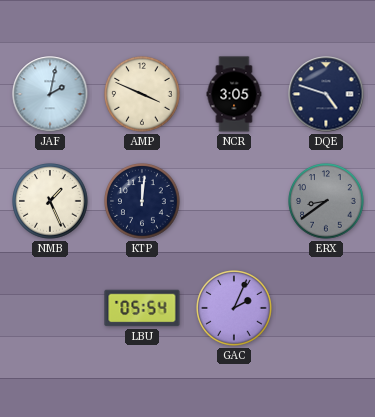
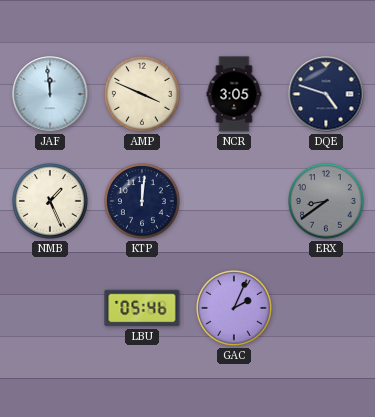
JAF: 2:02 -> 11:59 (50, 94)
LBU: 05:54 -> 05:46 (142, 308)
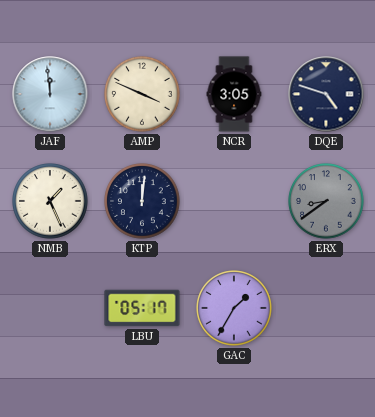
LBU: 05:46 -> 05:17 (142, 308)
GAC: 2:04 -> 1:35 (234, 308)
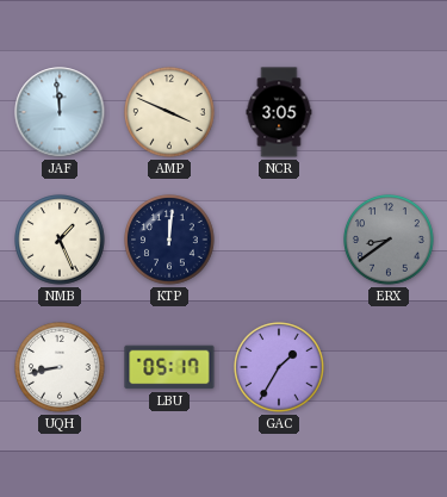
DQE: 4:48 -> none (326, 94)
UQH: none -> 8:43 (60, 367)
